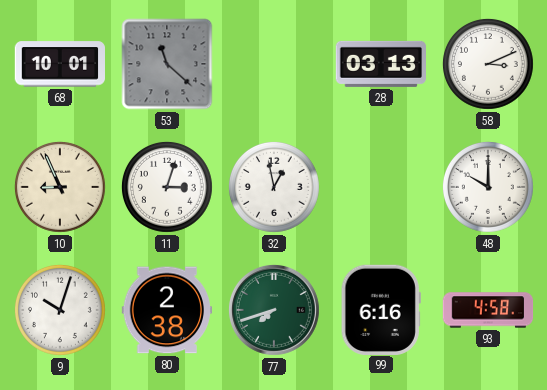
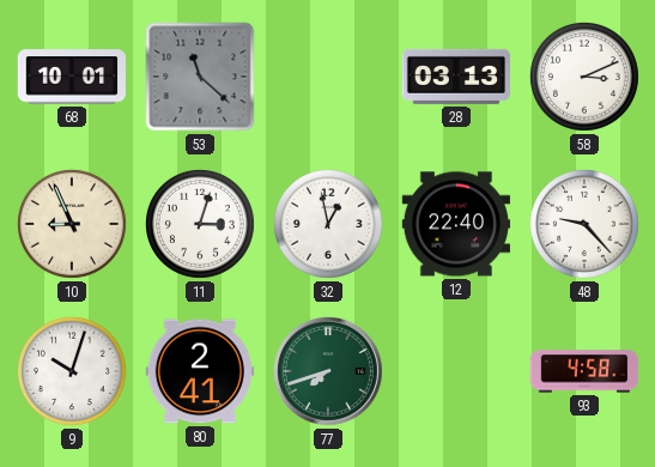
12: none -> 22:40 (456, 224)
48: 10:00 -> 9:23 (584, 224)
80: 2:38 -> 2:41 (199, 371)
99: 6:16 -> none (381, 309)
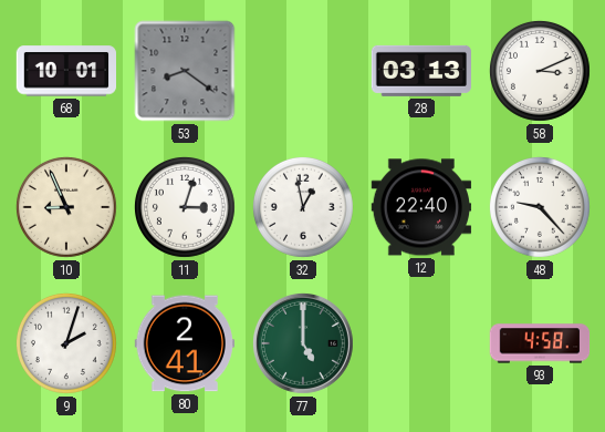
53: 11:22 -> 8:21 (185, 71)
9: 10:03 -> 2:03 (66, 343)
77: 7:42 -> 5:00 (303, 343)
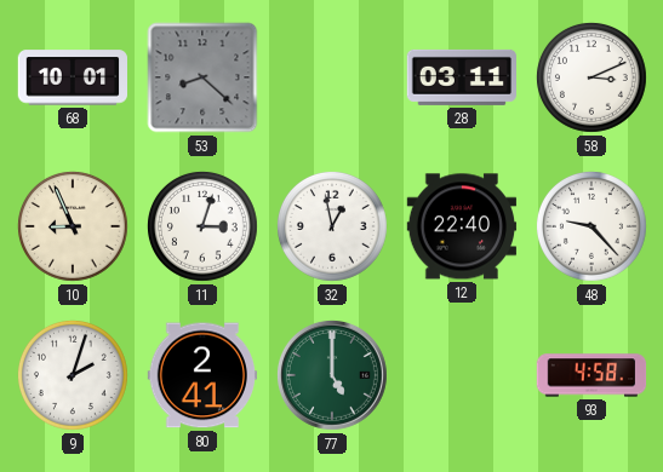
53: 8:21 -> 8:22 (202, 77)
28: 03:13 -> 03:11 (461, 77)
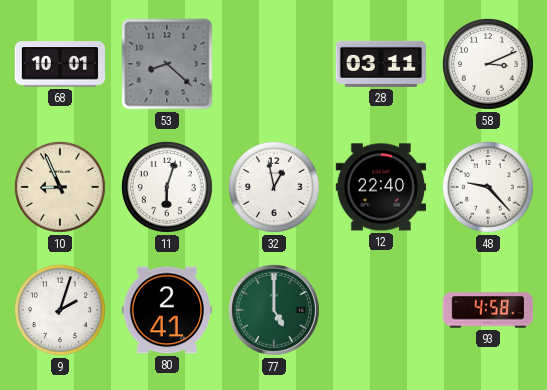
11: 3:03 -> 6:03 (167, 187)
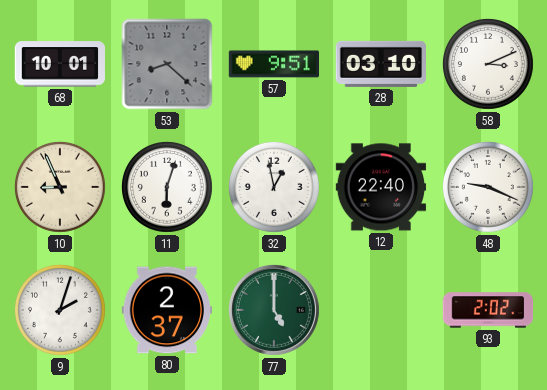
57: none -> 9:51 (274, 64)
28: 03:11 -> 03:10 (380, 64)
48: 9:23 -> 9:19 (488, 187)
80: 2:41 -> 2:37 (166, 310)
93: 4:58 -> 2:02 (488, 310)
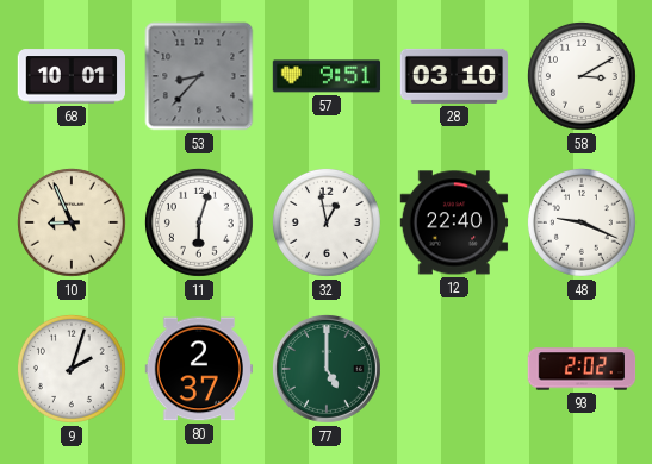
53: 8:22 -> 8:37 (199, 76)
58: 3:11 -> 3:10 (582, 76)
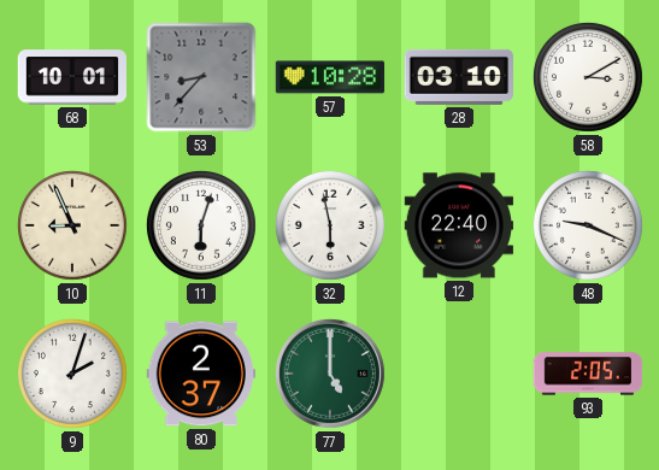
57: 9:51 -> 10:28 (330, 77)
32: 12:58 -> 5:58 (330, 225)
93: 2:02 -> 2:05 (588, 374)
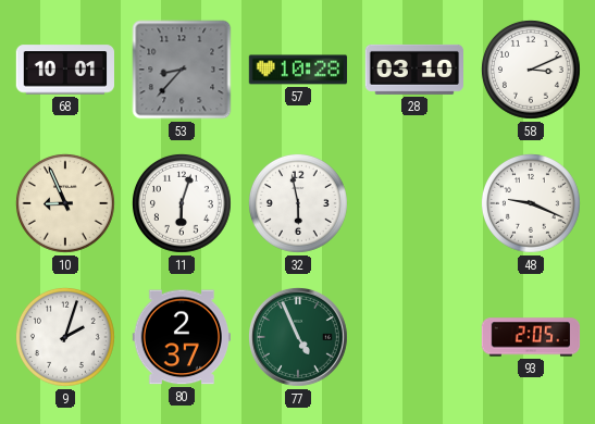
58: 3:10 -> 3:11 (531, 70)
12: 22:40 -> none (459, 225)
77: 5:00 -> 4:56 (298, 337)
